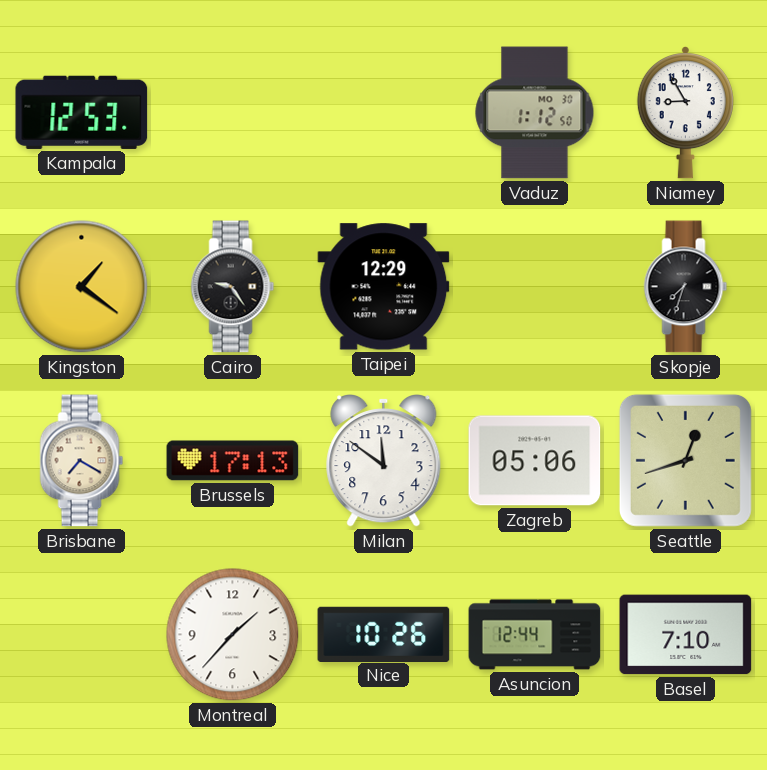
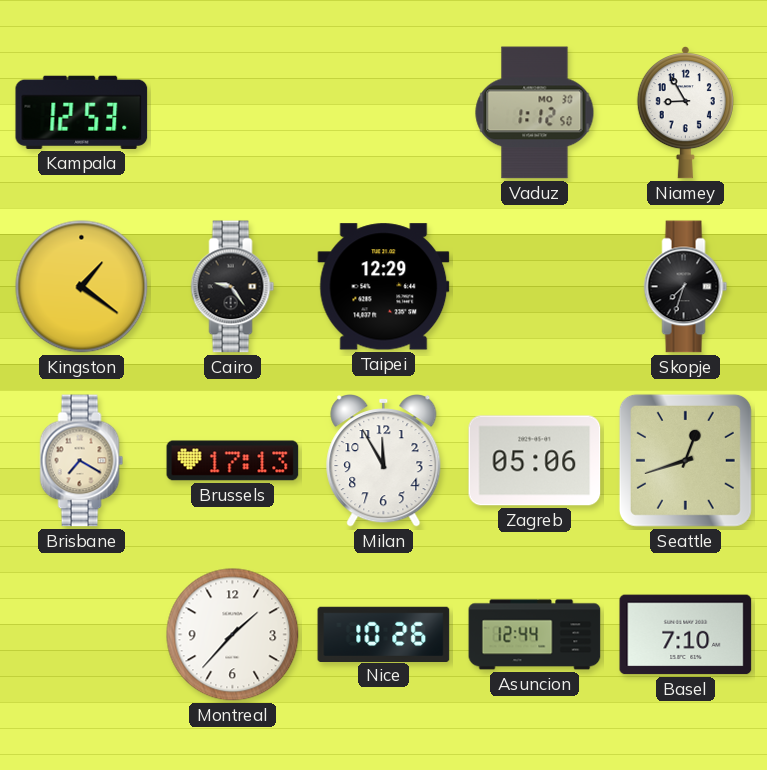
Milan: 11:51 -> 11:55 (384, 461)
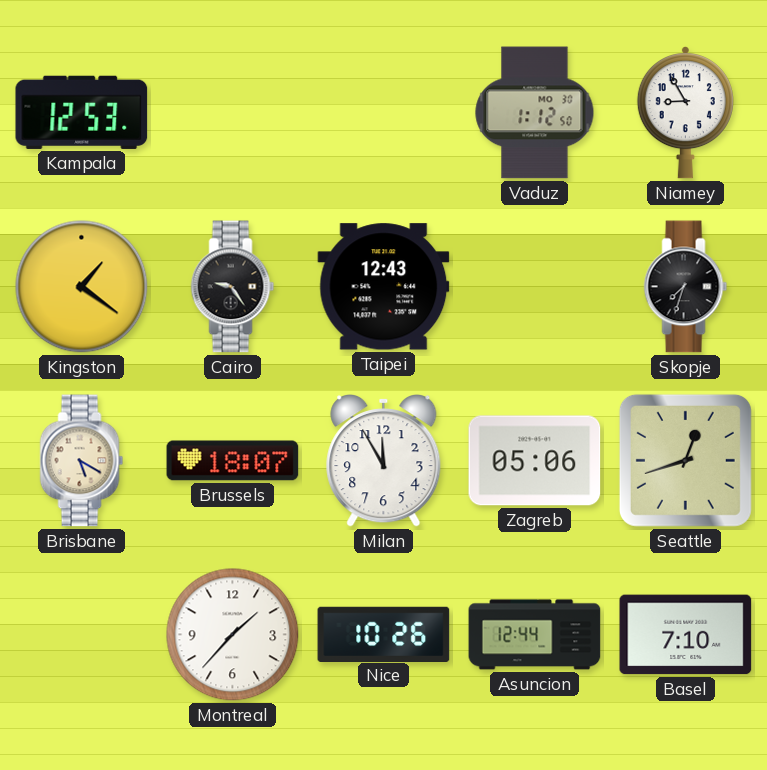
Taipei: 12:29 -> 12:43 (384, 287)
Brisbane: 7:20 -> 5:20 (82, 461)
Brussels: 17:13 -> 18:07 (233, 461)
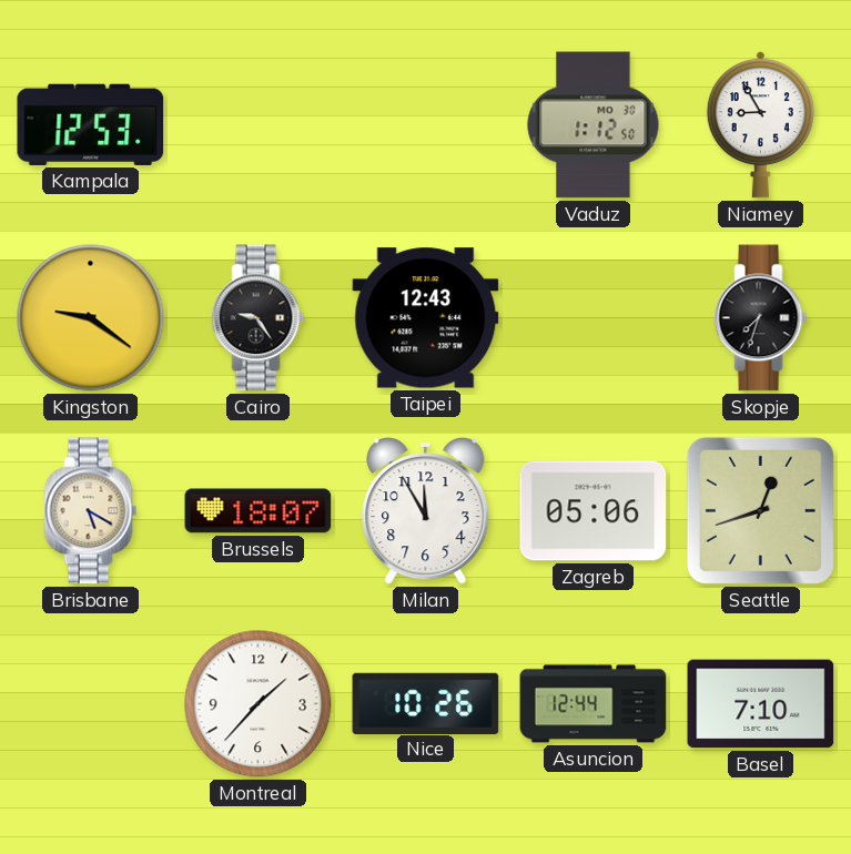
Kingston: 1:21 -> 9:21 (91, 318)
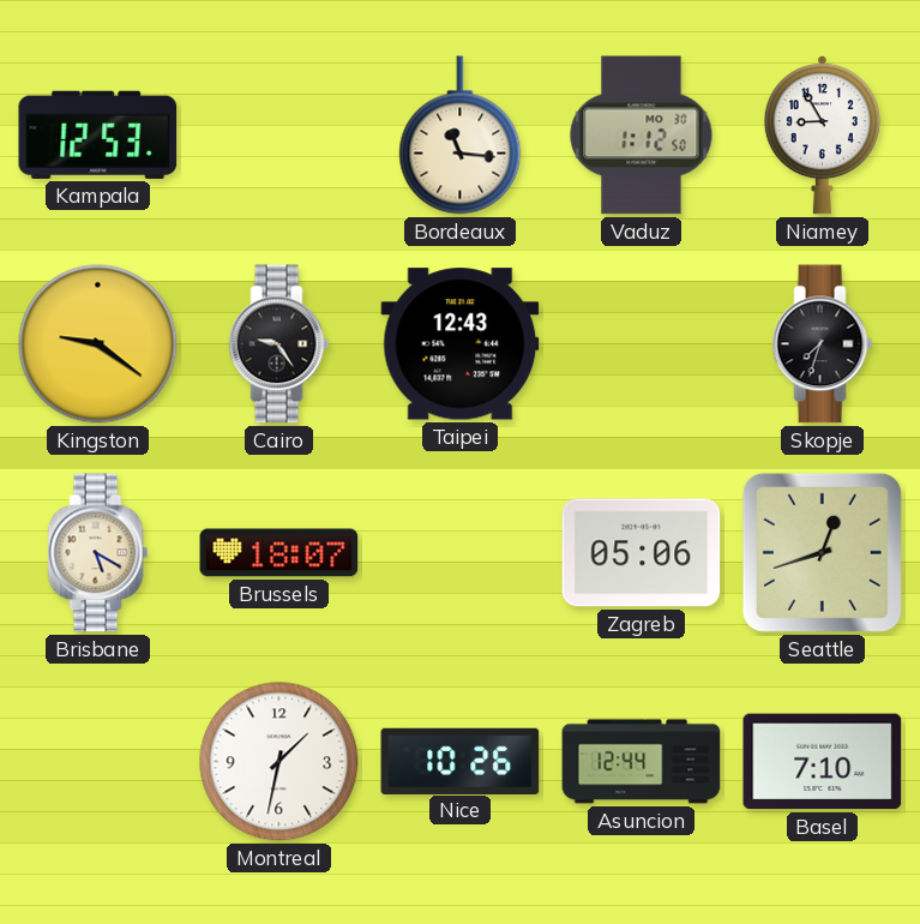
Bordeaux: none -> 11:16 (461, 136)
Milan: 11:55 -> none (426, 511)
Montreal: 1:37 -> 1:32 (279, 762)
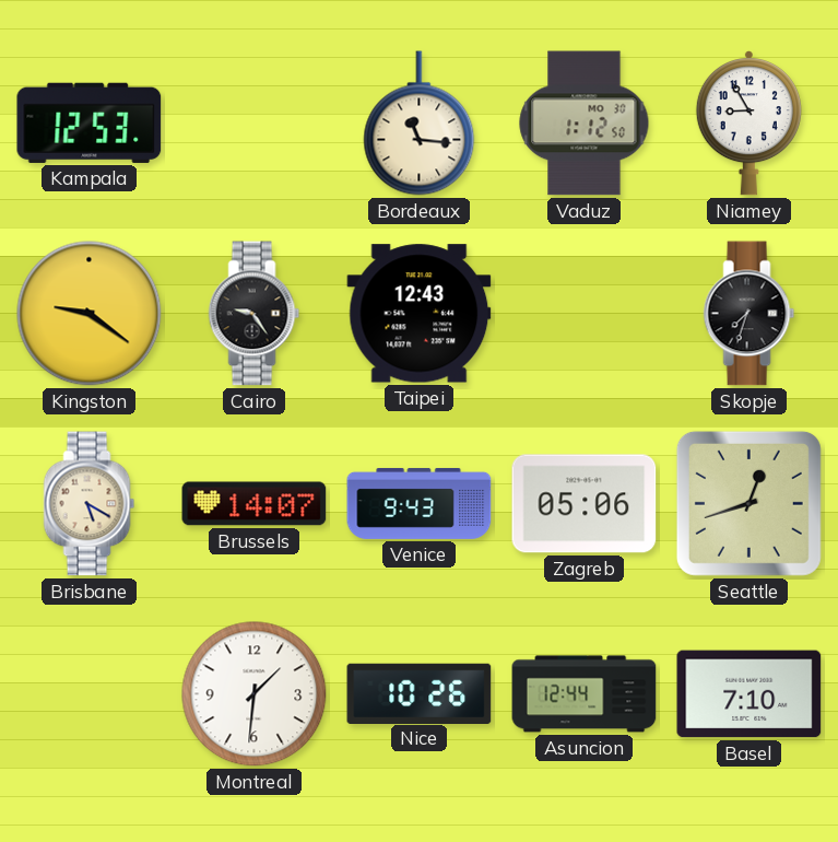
Brussels: 18:07 -> 14:07 (255, 504)
Venice: none -> 9:43 (420, 503)
Montreal: 1:32 -> 1:31 (255, 694)
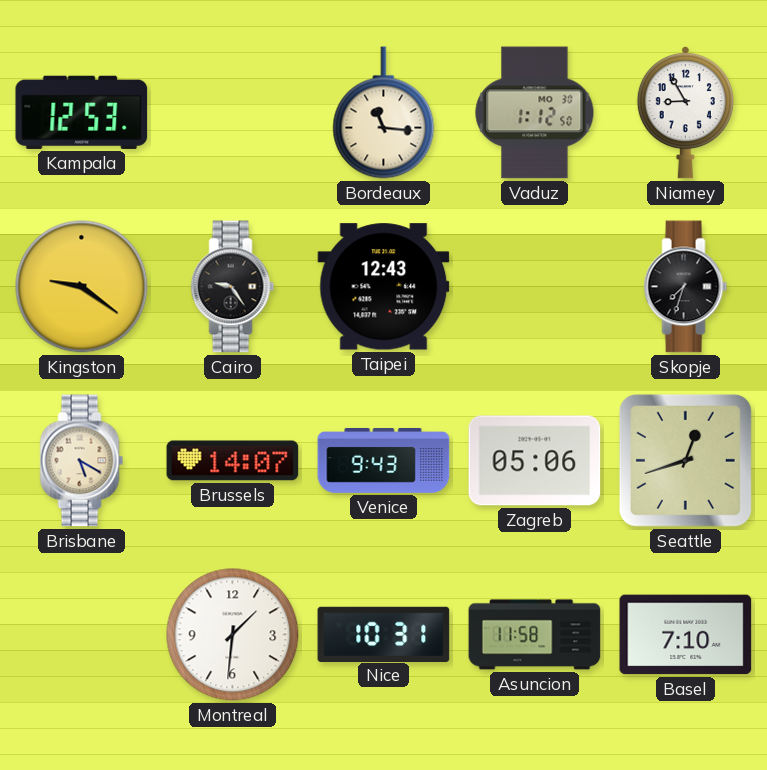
Nice: 10:26 -> 10:31 (384, 634)
Asuncion: 12:44 -> 11:58 (535, 635)
